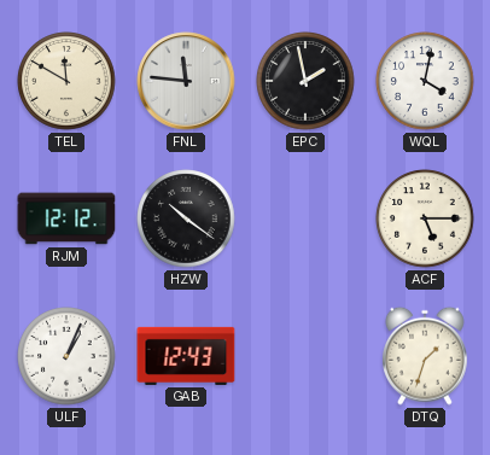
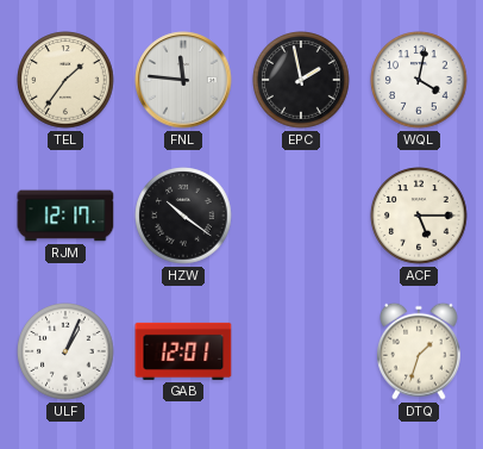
TEL: 11:50 -> 1:36 (65, 80)
RJM: 12:12 -> 12:17 (65, 216)
GAB: 12:43 -> 12:01 (183, 351)
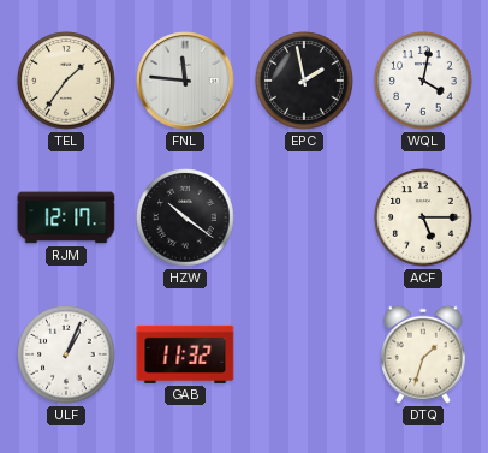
GAB: 12:01 -> 11:32 (185, 354)
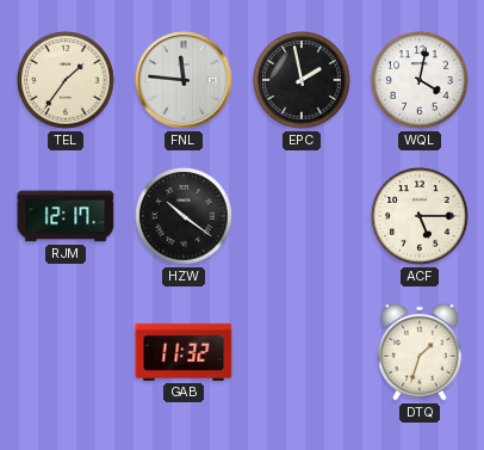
ULF: 1:04 -> none (66, 354)
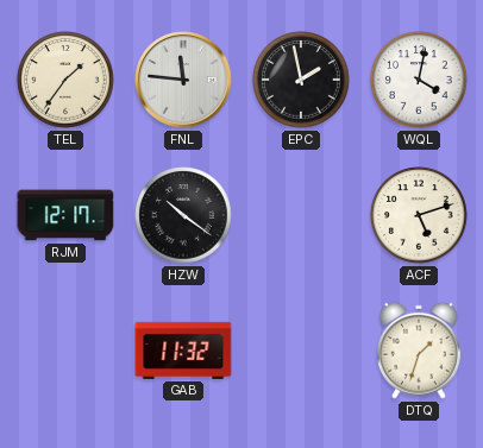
ACF: 5:15 -> 5:12 (419, 215)
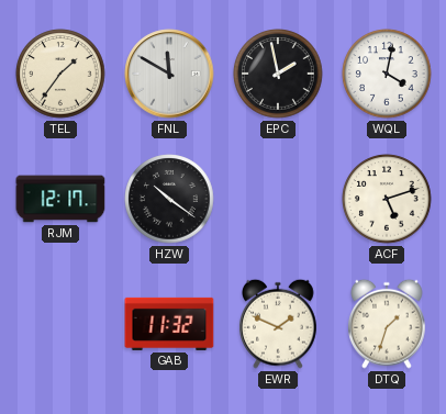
FNL: 11:46 -> 11:50 (169, 74)
EWR: none -> 1:49 (279, 324)
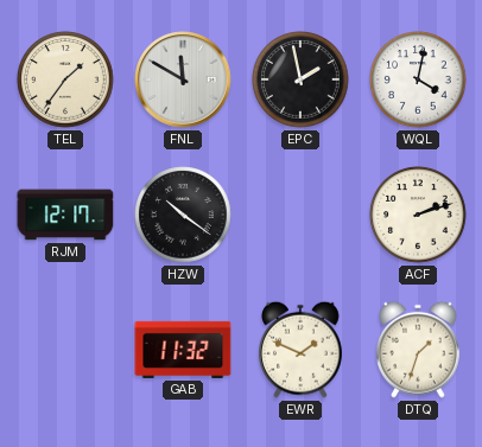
ACF: 5:12 -> 2:12 (418, 215)
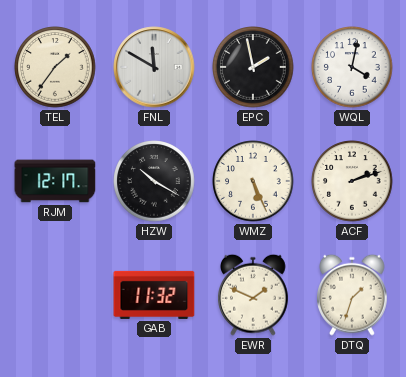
HZW: 10:21 -> 10:20 (154, 181)
WMZ: none -> 5:26 (253, 181)
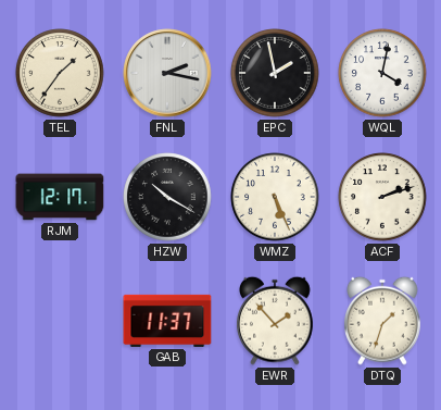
FNL: 11:50 -> 2:17 (167, 73)
GAB: 11:32 -> 11:37 (167, 321)
EWR: 1:49 -> 1:53 (276, 321)
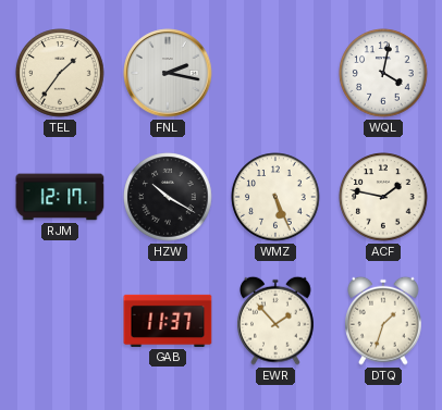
EPC: 1:58 -> none (275, 73)
ACF: 2:12 -> 1:47 (383, 197)
